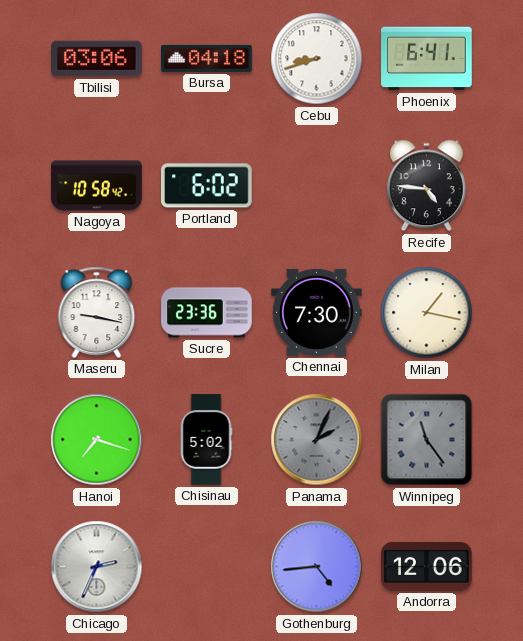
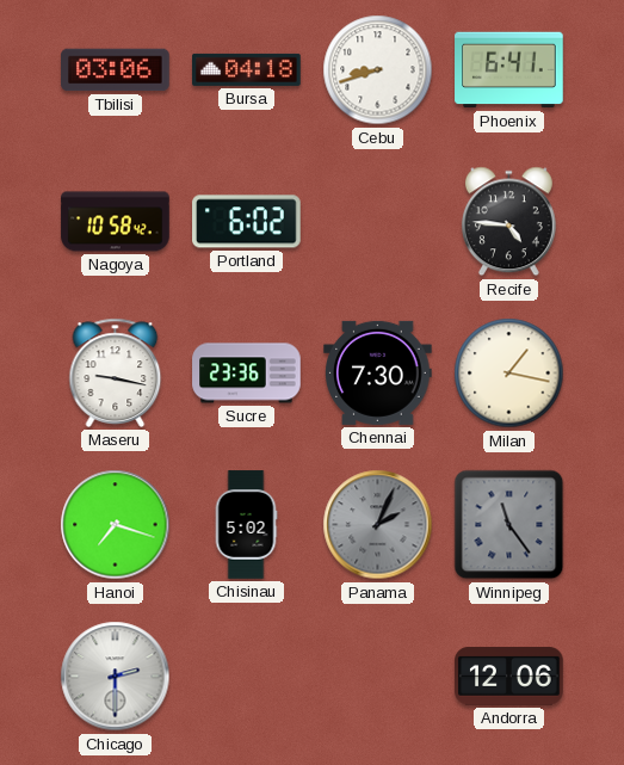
Chicago: 2:34 -> 2:30 (116, 677)
Gothenburg: 4:44 -> none (317, 567)
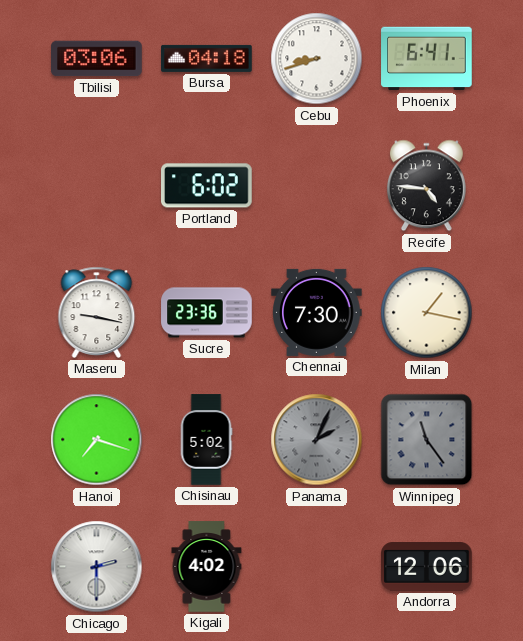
Nagoya: 10:58 -> none (116, 222)
Kigali: none -> 4:02 (207, 567)
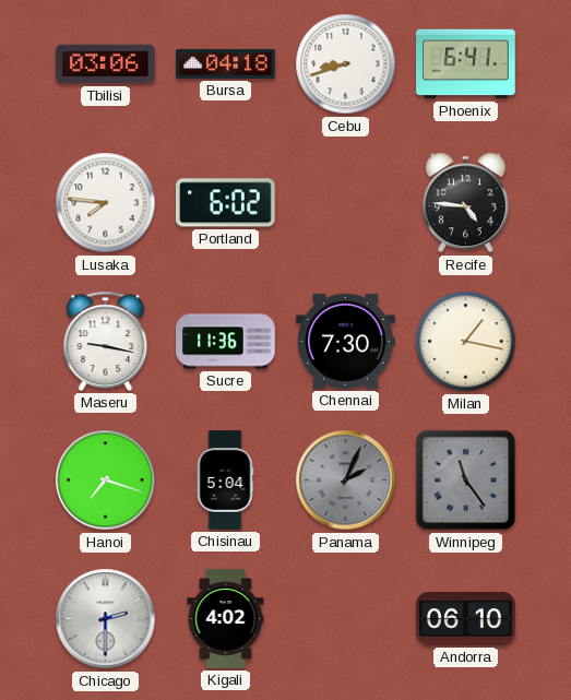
Lusaka: none -> 7:46 (106, 203)
Sucre: 23:36 -> 11:36 (226, 342)
Chisinau: 5:02 -> 5:04 (225, 480)
Andorra: 12:06 -> 06:10 (466, 619)
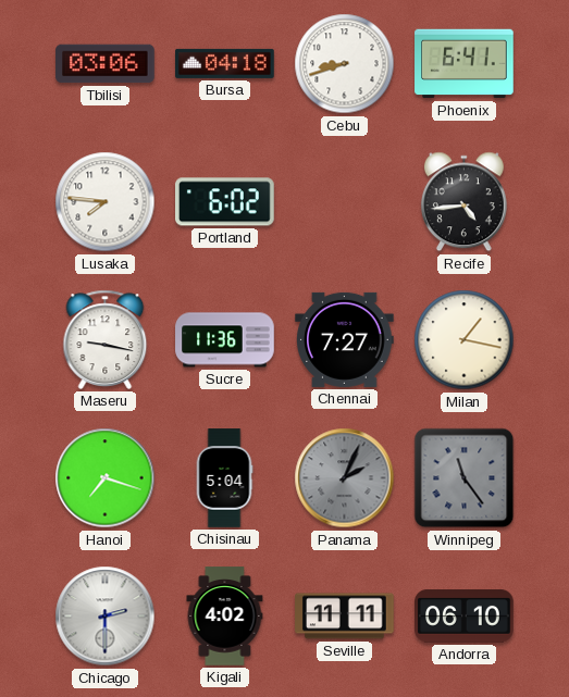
Recife: 4:46 -> 4:44 (463, 202)
Chennai: 7:30 -> 7:27 (345, 339)
Seville: none -> 11:11 (345, 617)
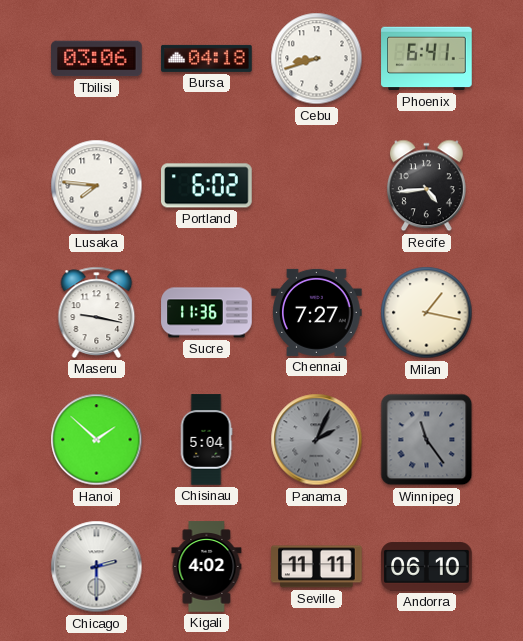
Hanoi: 7:18 -> 1:52 (97, 440)
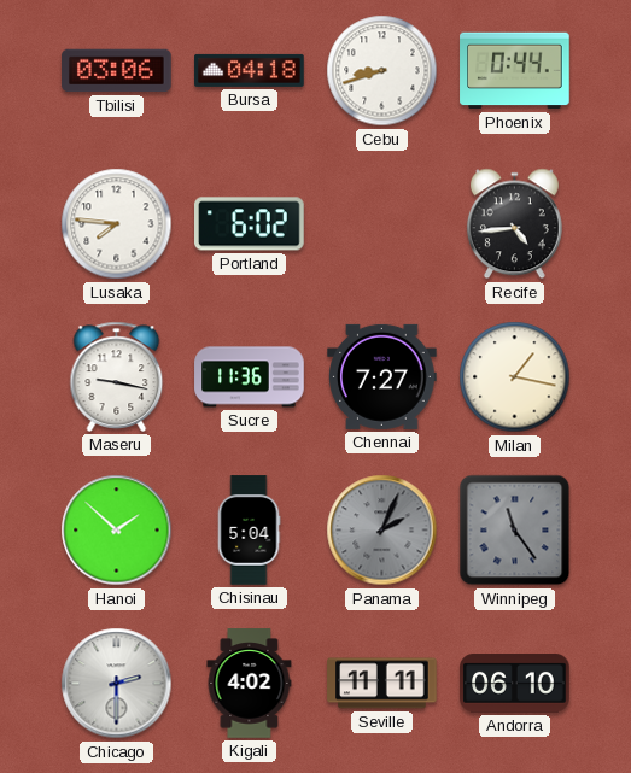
Phoenix: 6:41 -> 0:44 (515, 71)
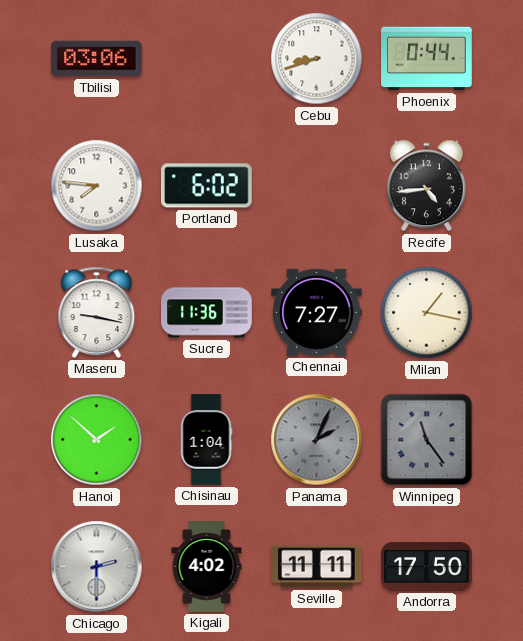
Bursa: 04:18 -> none (250, 70)
Chisinau: 5:04 -> 1:04 (206, 440)
Andorra: 06:10 -> 17:50 (427, 567)
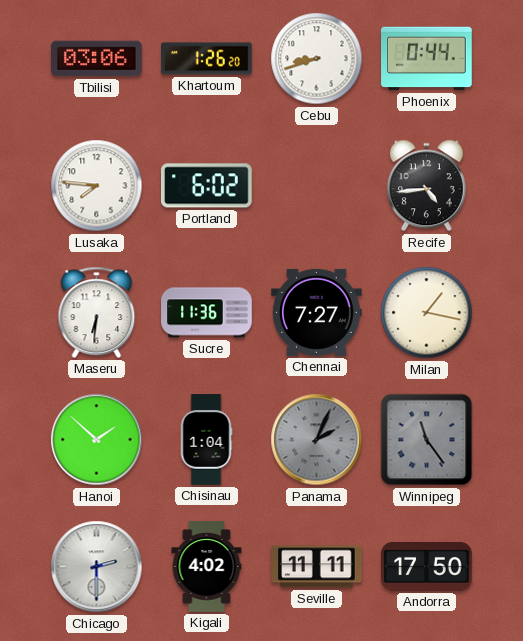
Khartoum: none -> 1:26 (207, 59)
Maseru: 9:17 -> 6:31 (97, 312)
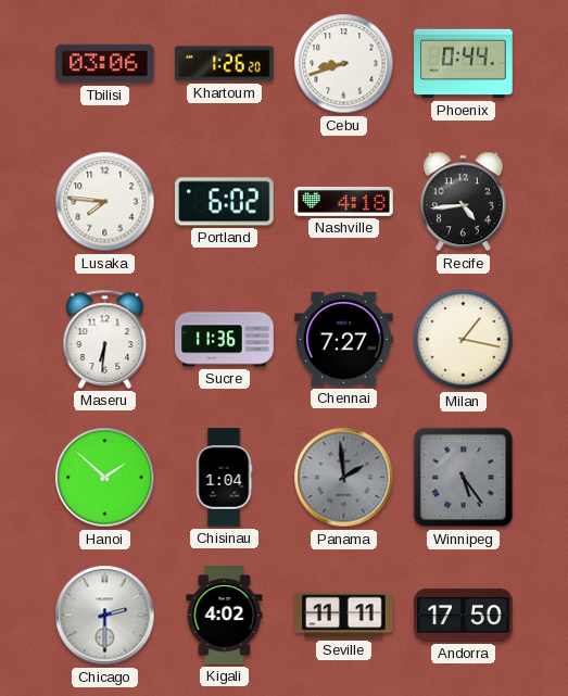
Nashville: none -> 4:18 (344, 201)
Panama: 2:04 -> 1:59 (344, 478)
Winnipeg: 11:24 -> 5:24 (464, 478)
